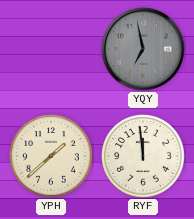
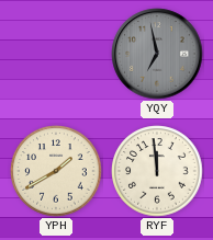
YPH: 1:38 -> 1:40 (56, 171)
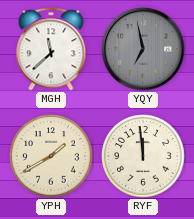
MGH: none -> 11:38 (51, 49)
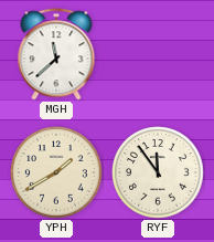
YQY: 6:58 -> none (143, 49)
RYF: 11:59 -> 11:54 (158, 172)
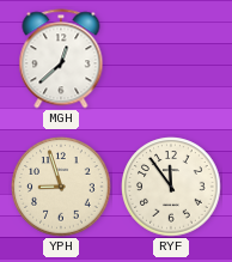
MGH: 11:38 -> 12:38 (61, 59)
YPH: 1:40 -> 8:57 (61, 187)
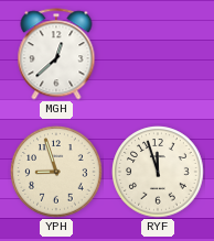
RYF: 11:54 -> 11:57 (158, 172)
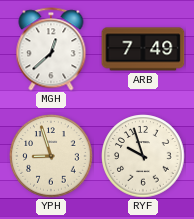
ARB: none -> 7:49 (143, 49)
RYF: 11:57 -> 9:57 (143, 156)
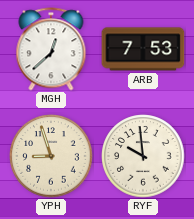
ARB: 7:49 -> 7:53 (143, 49)
RYF: 9:57 -> 9:59 (143, 156)
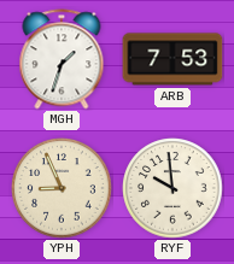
MGH: 12:38 -> 1:33 (62, 59)
YPH: 8:57 -> 8:56 (62, 188)
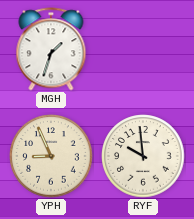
ARB: 7:53 -> none (172, 59)
